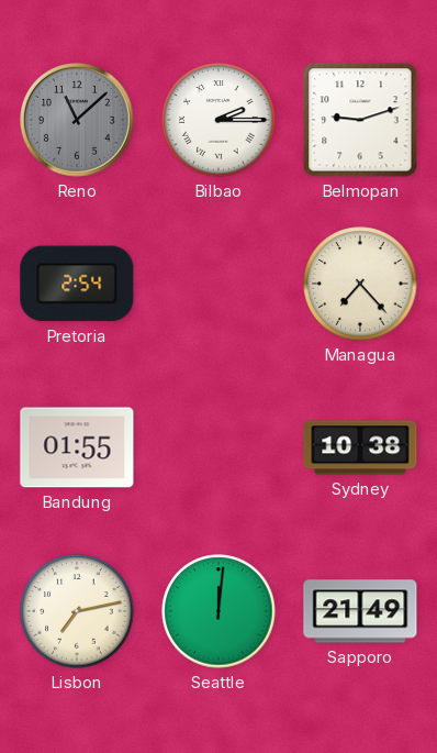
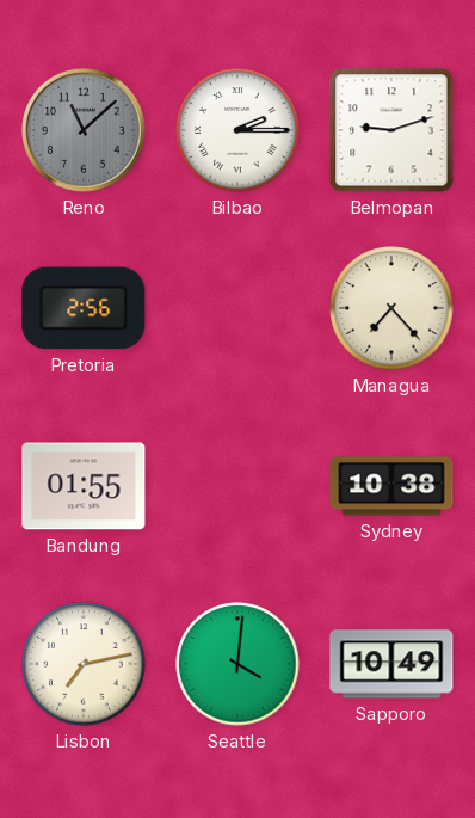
Pretoria: 2:54 -> 2:56 (84, 308)
Seattle: 12:01 -> 4:01 (237, 664)
Sapporo: 21:49 -> 10:49 (391, 664)
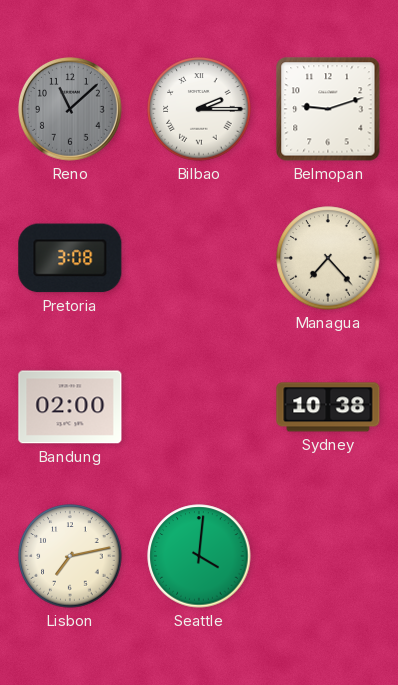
Pretoria: 2:56 -> 3:08 (70, 258)
Bandung: 01:55 -> 02:00 (70, 407)
Sapporo: 10:49 -> none (391, 664)
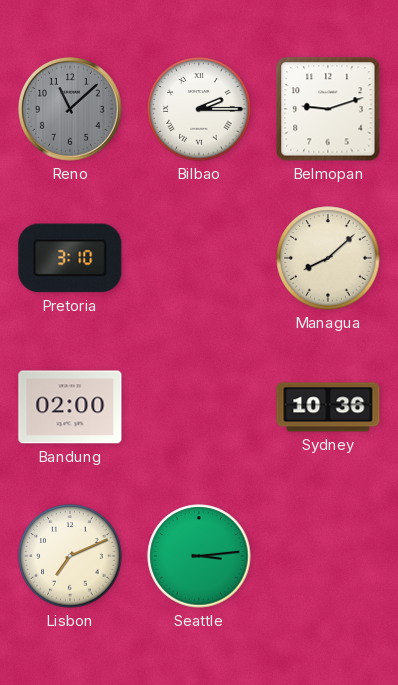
Pretoria: 3:08 -> 3:10 (70, 258)
Managua: 7:23 -> 8:08 (328, 258)
Sydney: 10:38 -> 10:36 (328, 407)
Lisbon: 7:13 -> 7:11 (70, 556)
Seattle: 4:01 -> 3:14 (199, 556)
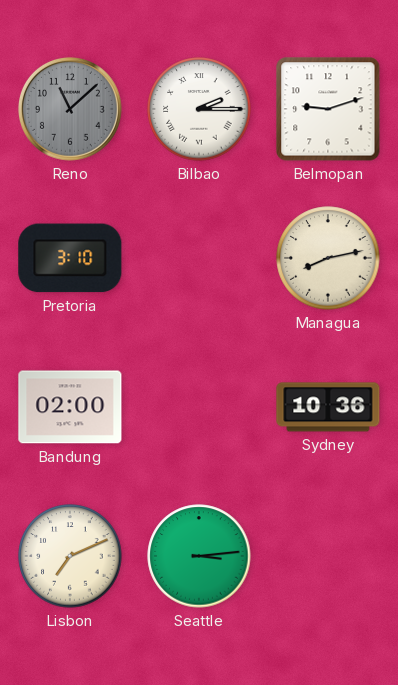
Managua: 8:08 -> 8:13 (328, 258)
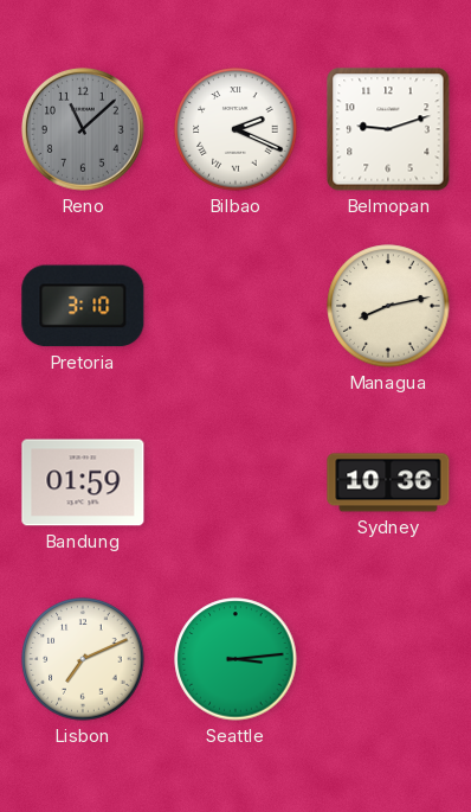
Bilbao: 2:15 -> 2:19 (236, 129)
Bandung: 02:00 -> 01:59 (83, 482)
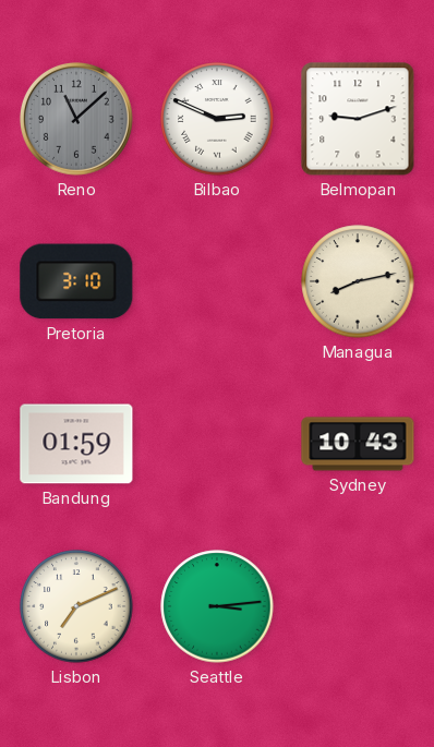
Bilbao: 2:19 -> 2:49 (217, 119)
Sydney: 10:36 -> 10:43 (358, 444)
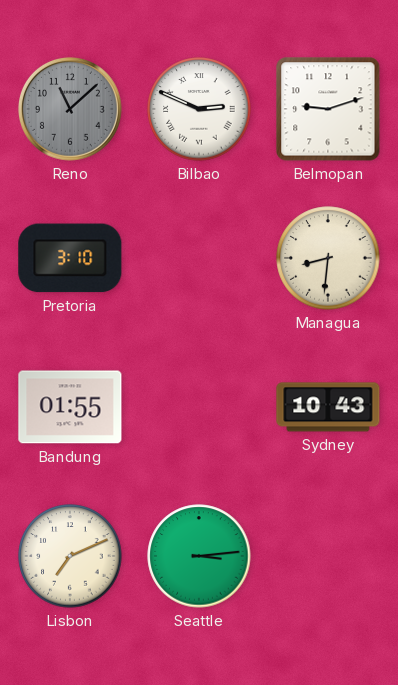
Managua: 8:13 -> 8:31 (328, 258)
Bandung: 01:59 -> 01:55 (70, 407)
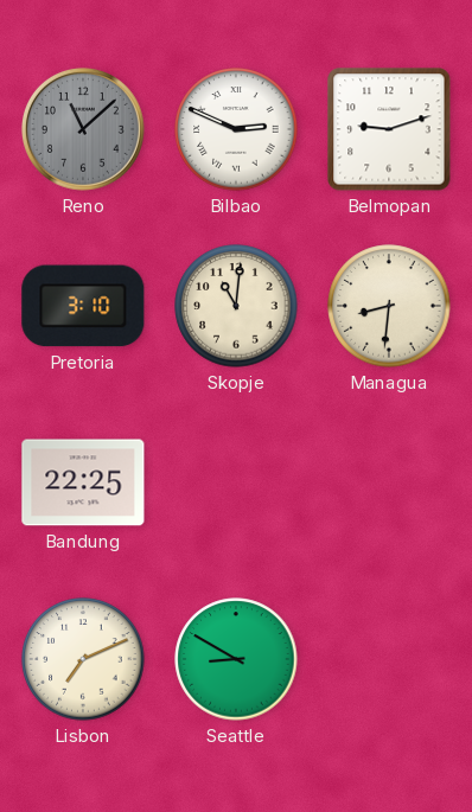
Skopje: none -> 11:01 (236, 306)
Bandung: 01:55 -> 22:25 (83, 482)
Sydney: 10:43 -> none (328, 407)
Seattle: 3:14 -> 8:50 (236, 659)
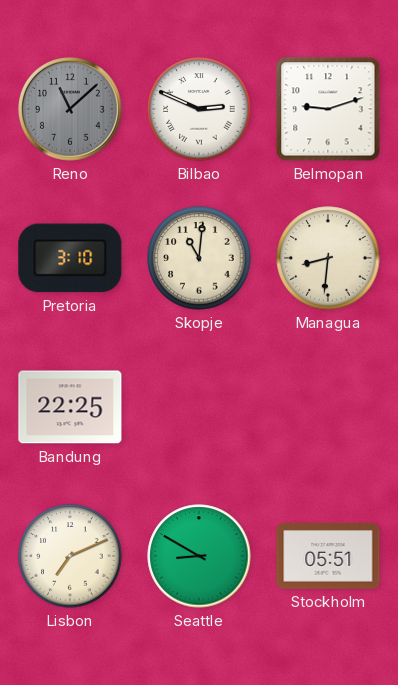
Stockholm: none -> 05:51 (328, 556)
